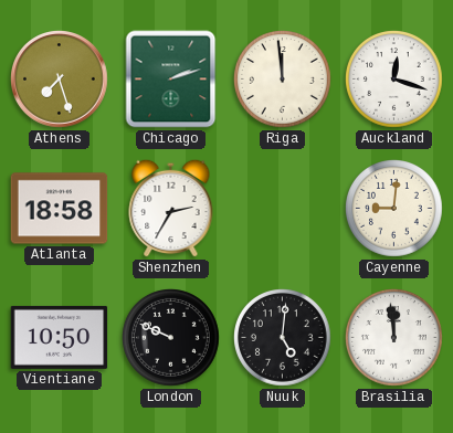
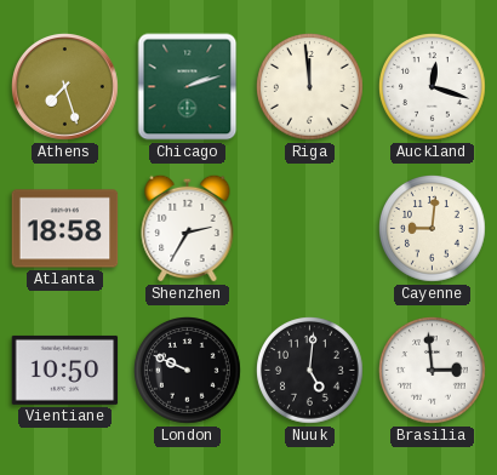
Brasilia: 11:59 -> 2:59 (433, 371)
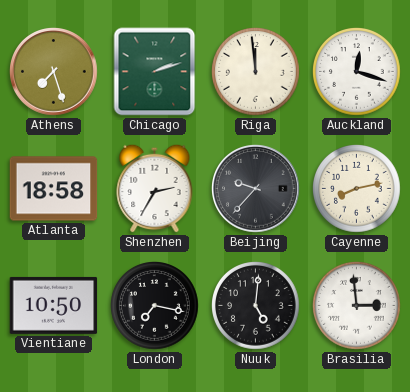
Beijing: none -> 9:37 (256, 189)
Cayenne: 9:01 -> 8:13 (357, 189)
London: 9:49 -> 7:17 (155, 306)
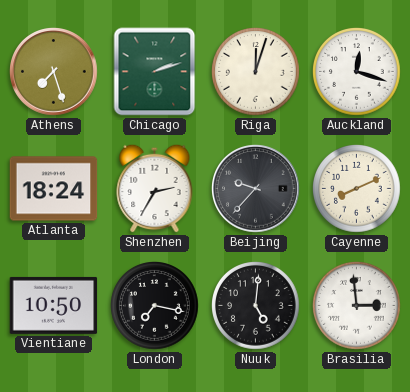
Riga: 11:59 -> 12:03 (256, 72)
Atlanta: 18:58 -> 18:24 (54, 189)
Cayenne: 8:13 -> 8:11 (357, 189)
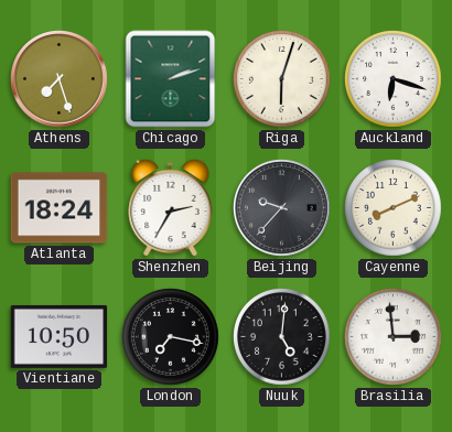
Riga: 12:03 -> 6:03 (282, 79)
Auckland: 12:18 -> 6:18 (394, 79)
